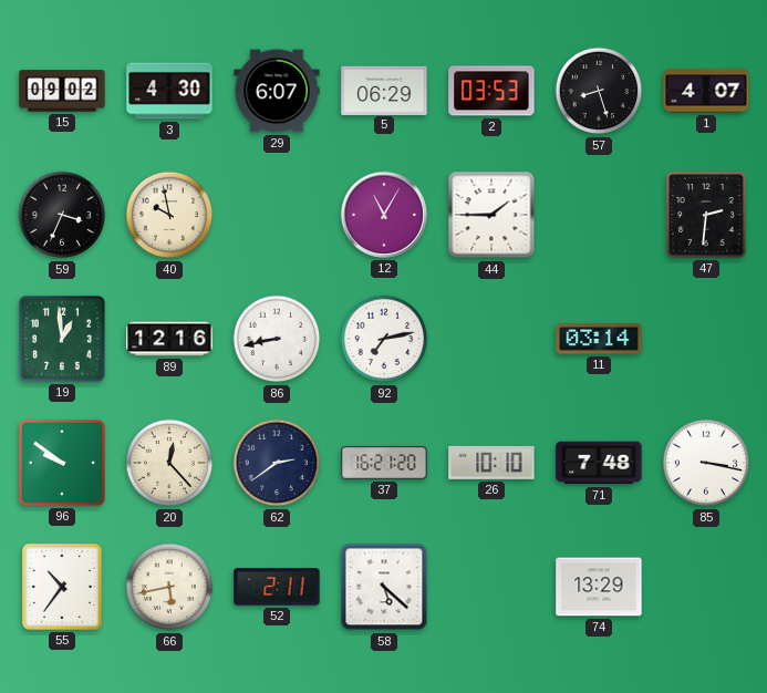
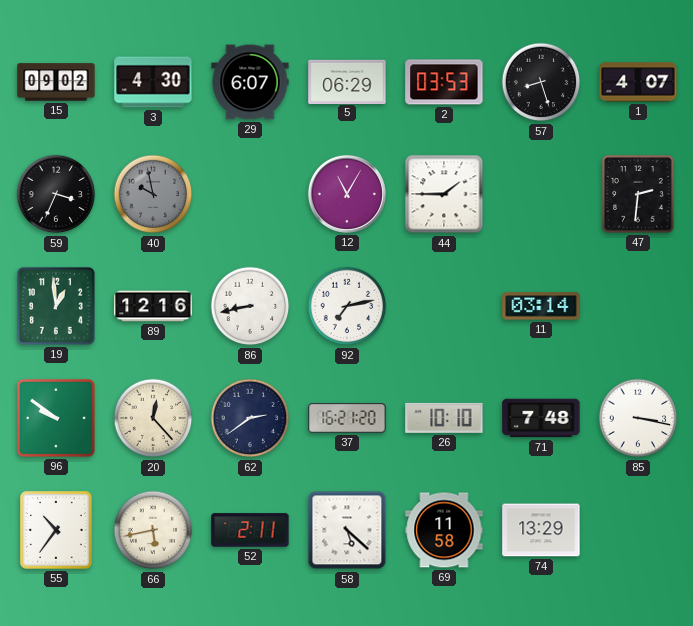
40 dial: cream -> grey (153, 194)
69: none -> 11:58 (444, 530)
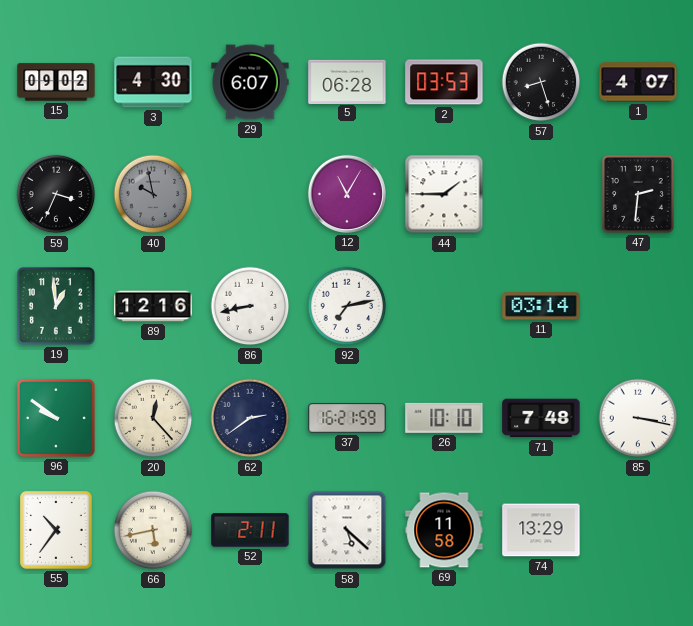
5: 06:29 -> 06:28 (347, 81)
37: 16:21:20 -> 16:21:59 (347, 419)
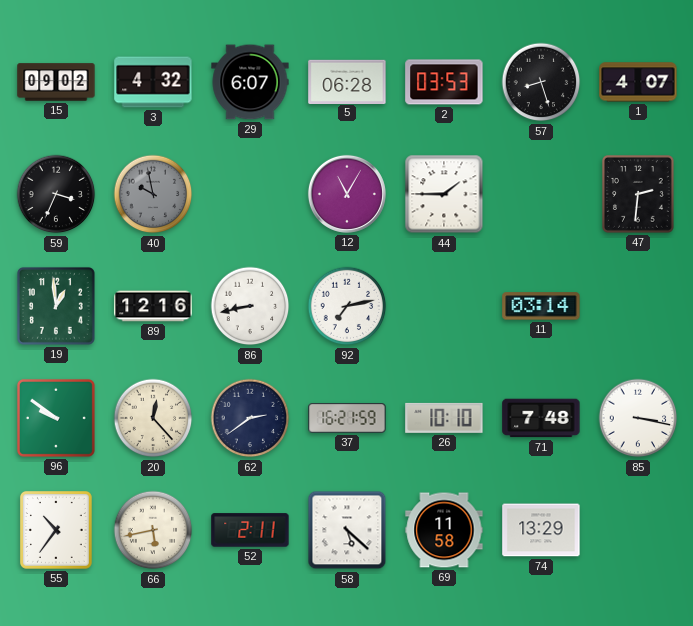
3: 4:30 -> 4:32 (153, 82)
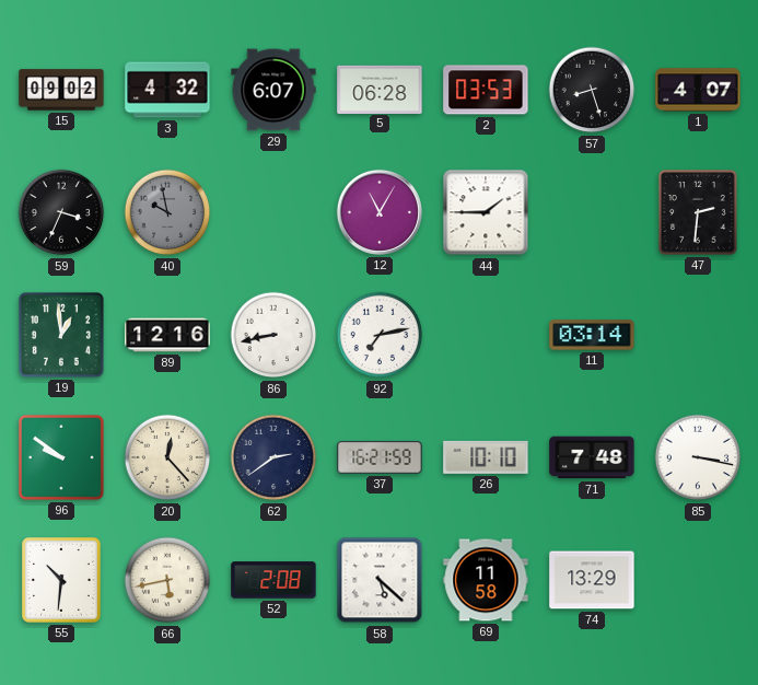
55: 10:36 -> 10:31 (61, 581)
52: 2:11 -> 2:08 (273, 580)
